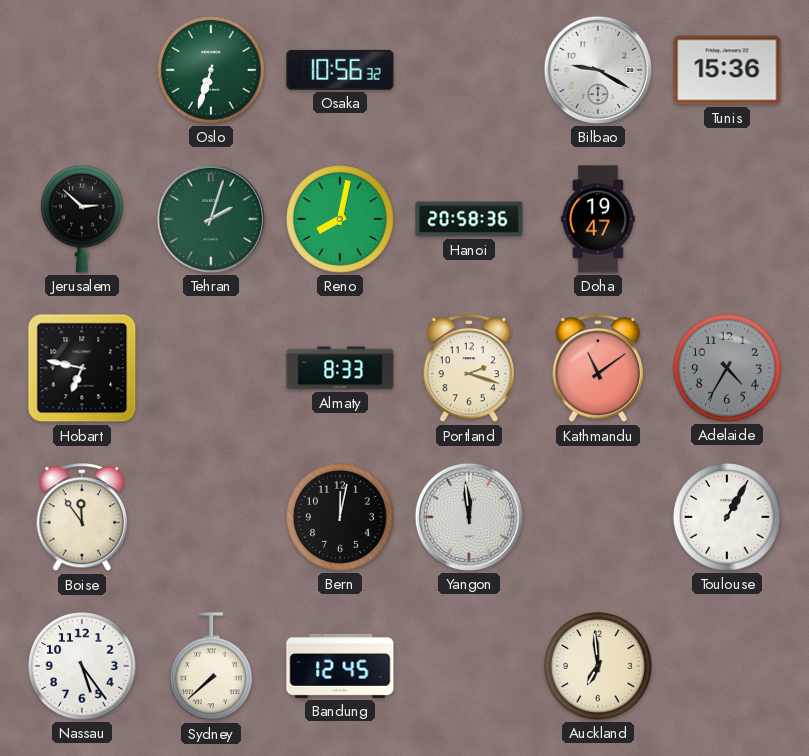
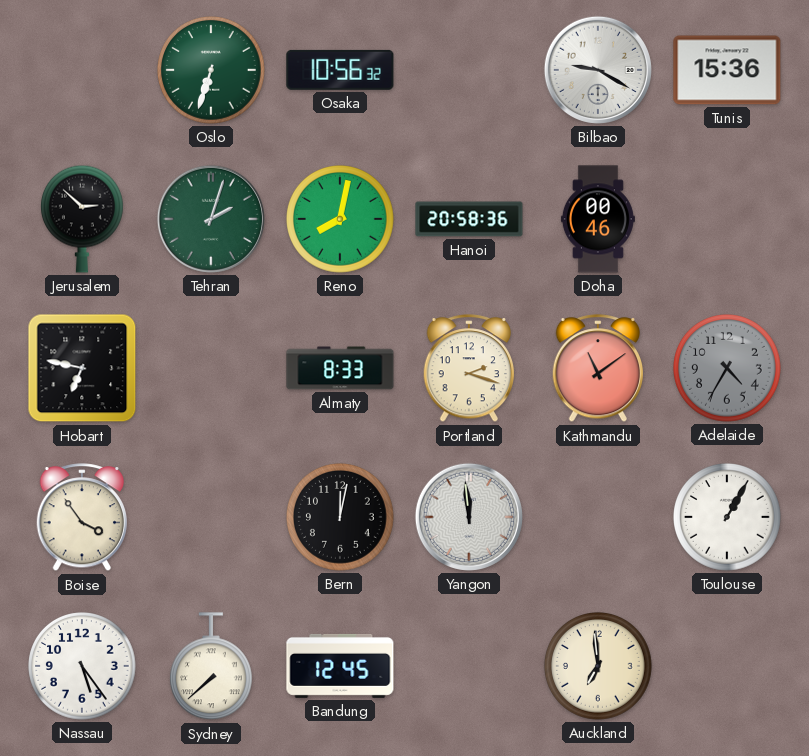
Doha: 19:47 -> 00:46 (598, 219)
Boise: 11:54 -> 3:54 (81, 518)
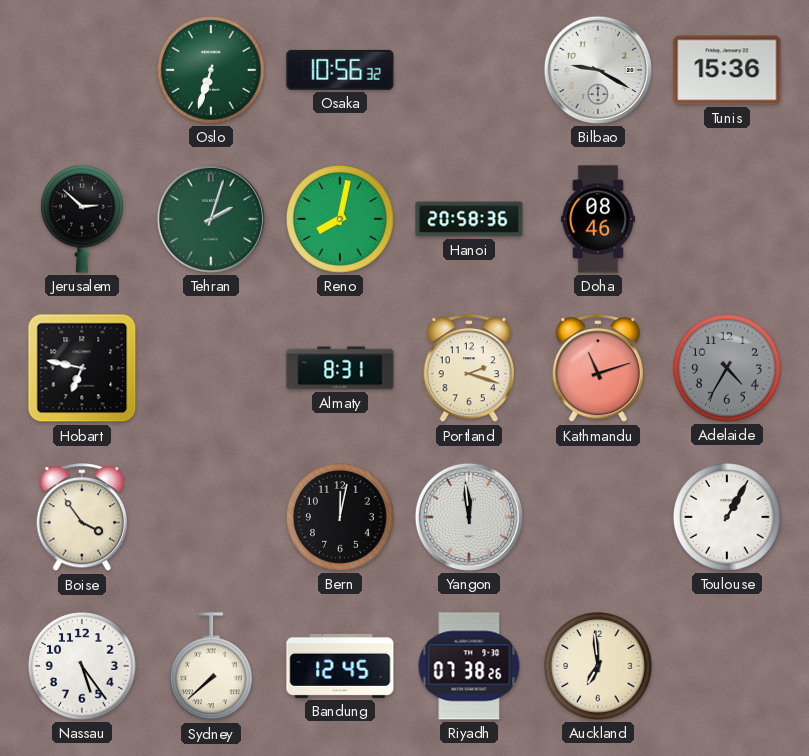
Doha: 00:46 -> 08:46 (598, 219)
Almaty: 8:33 -> 8:31 (340, 368)
Kathmandu: 11:09 -> 11:12 (597, 369)
Riyadh: none -> 07:38 (469, 666)
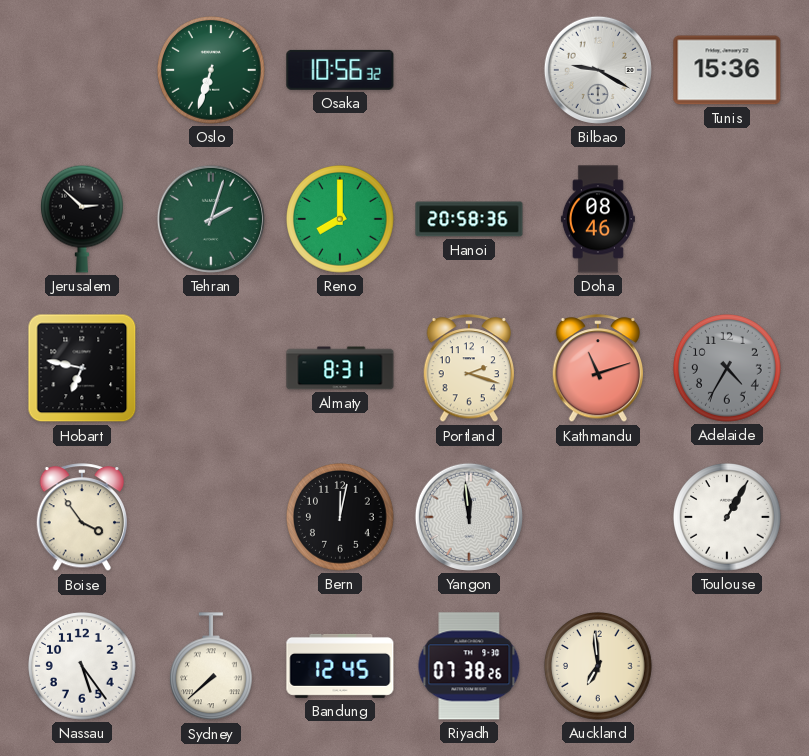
Reno: 8:02 -> 8:00 (341, 220)
